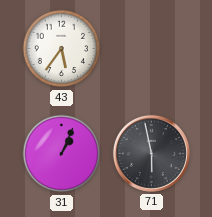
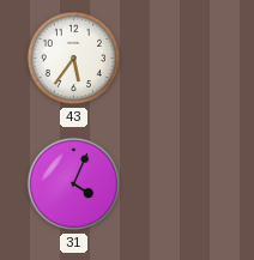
31: 1:04 -> 4:04 (74, 185)
71: 5:58 -> none (151, 153)
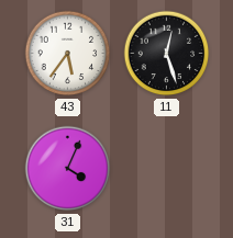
11: none -> 12:27 (167, 54)
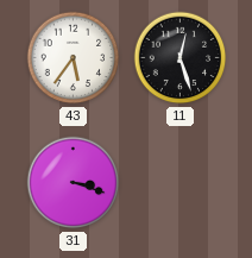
31: 4:04 -> 3:18 (74, 183)
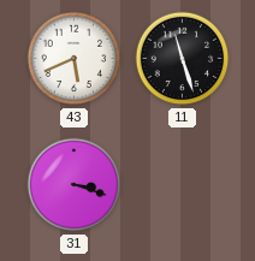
43: 5:36 -> 5:41 (75, 59)
11: 12:27 -> 11:27 (183, 59)
